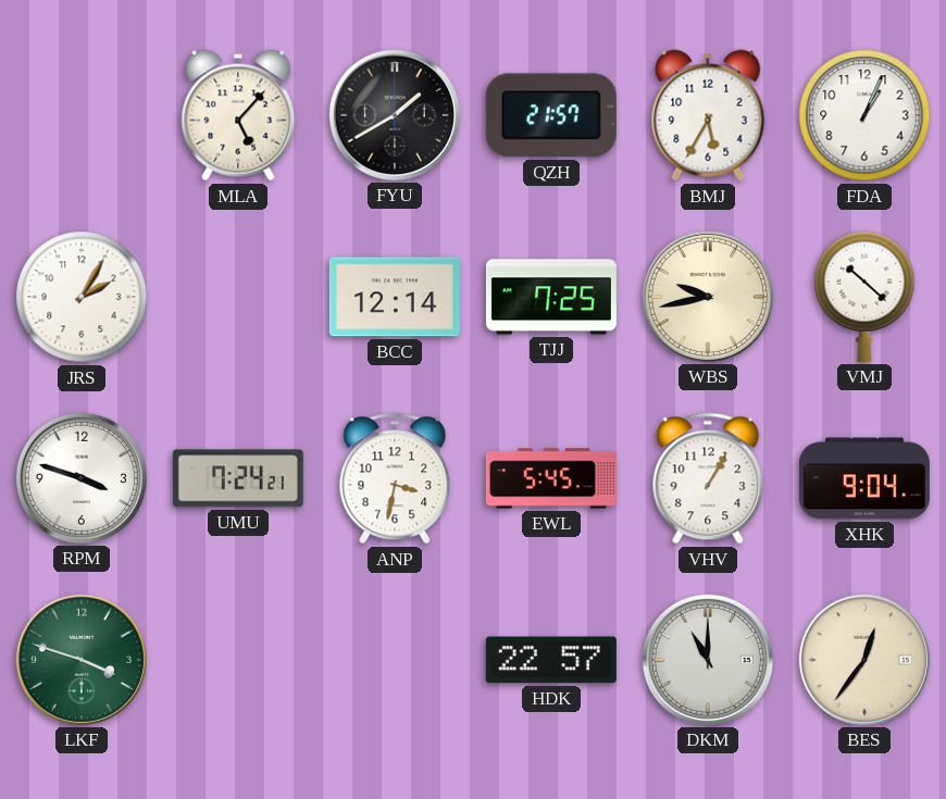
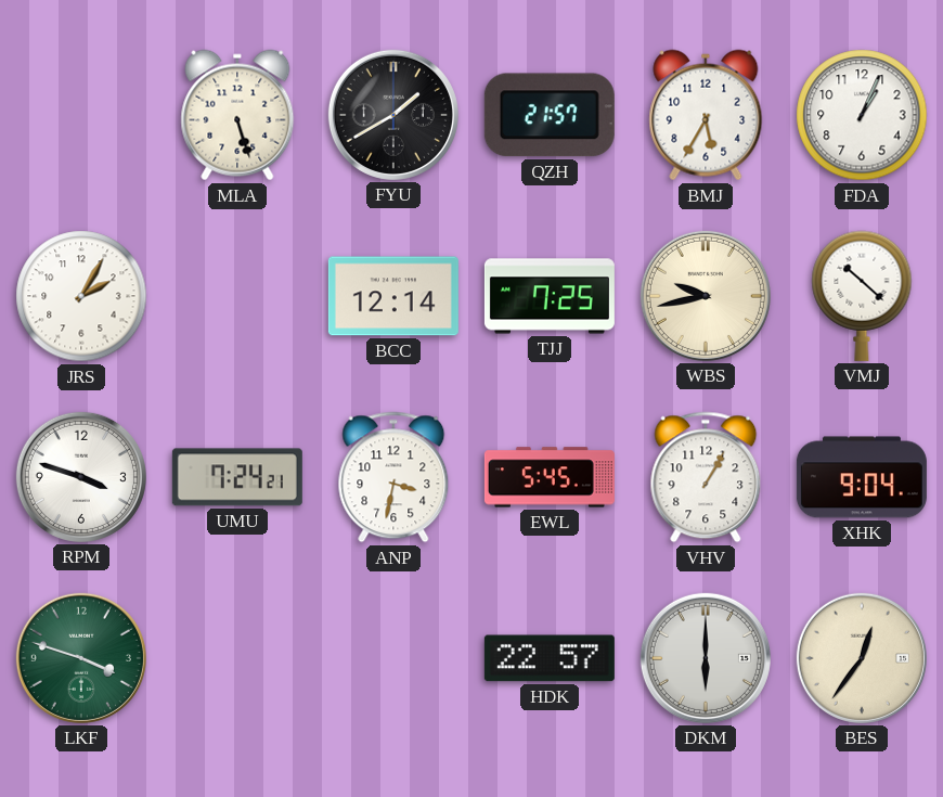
MLA: 5:07 -> 5:27 (237, 115)
DKM: 11:00 -> 6:00 (706, 658)
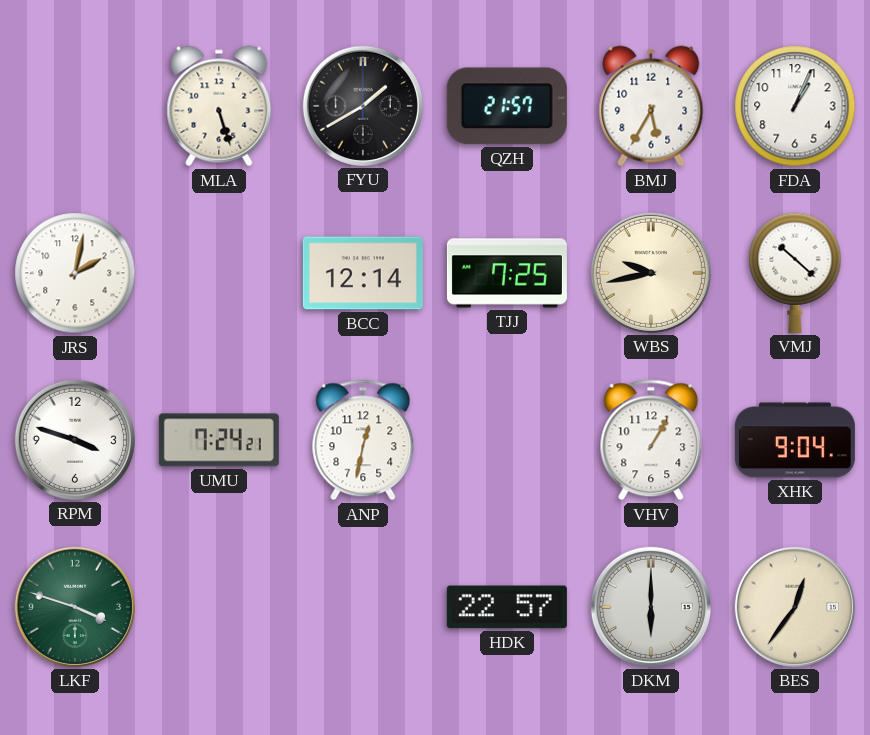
JRS: 2:05 -> 2:02 (75, 273)
ANP: 3:32 -> 12:32 (363, 440)
EWL: 5:45 -> none (550, 477)
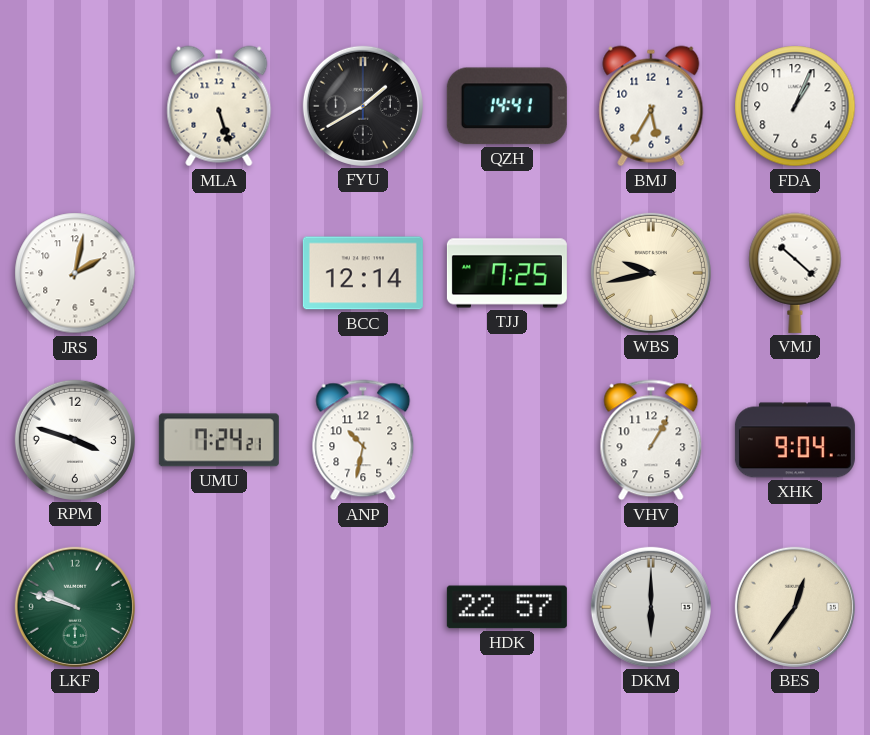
QZH: 21:57 -> 14:41 (507, 106)
ANP: 12:32 -> 10:32 (363, 440)
LKF: 3:48 -> 9:48 (75, 607)
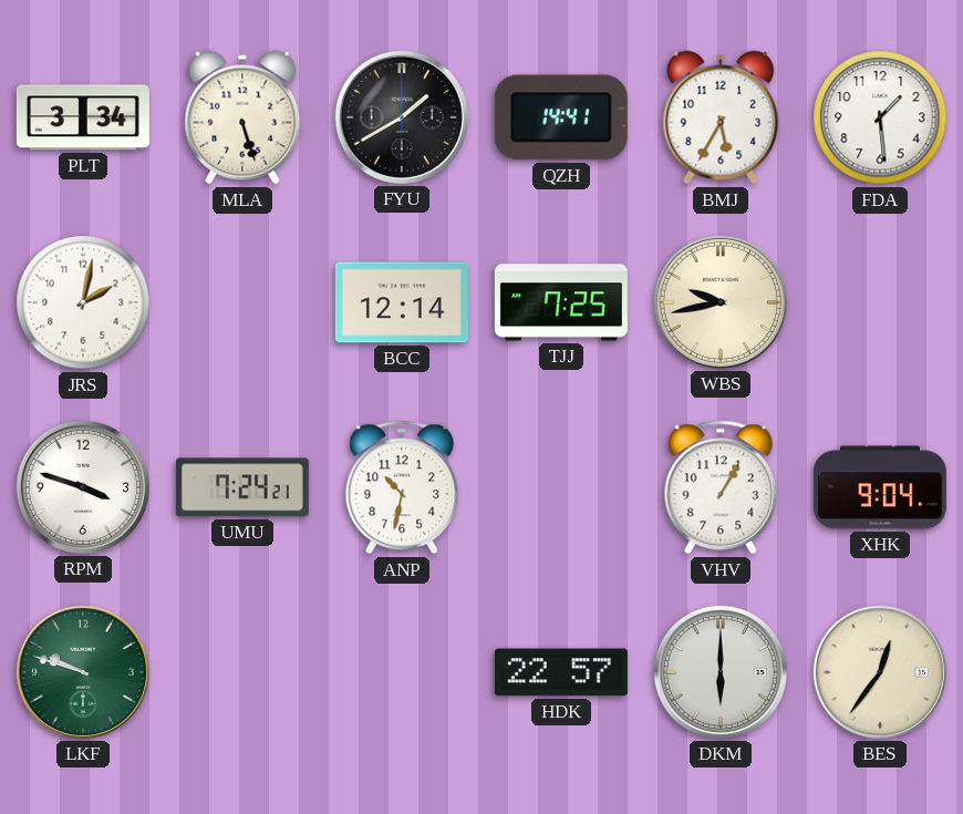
PLT: none -> 3:34 (83, 117)
FDA: 1:04 -> 1:29 (880, 117)
VMJ: 10:22 -> none (795, 273)
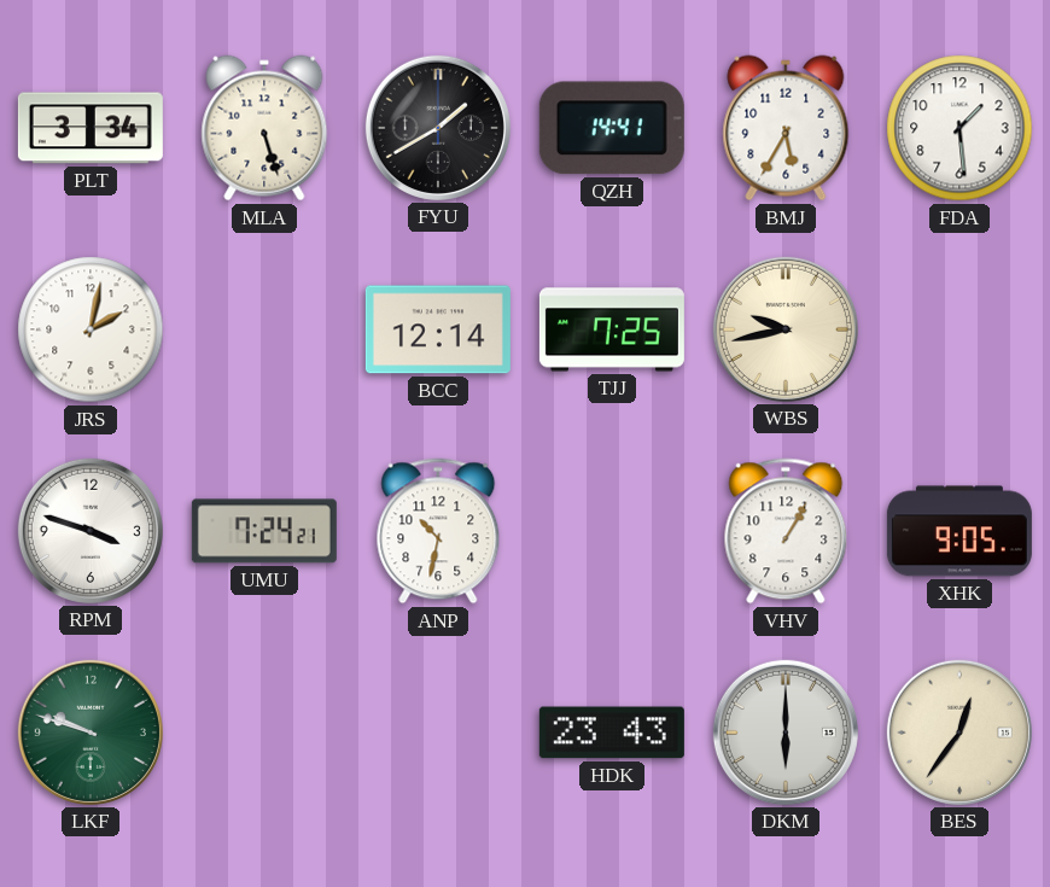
XHK: 9:04 -> 9:05 (959, 531)
HDK: 22:57 -> 23:43 (612, 733)
